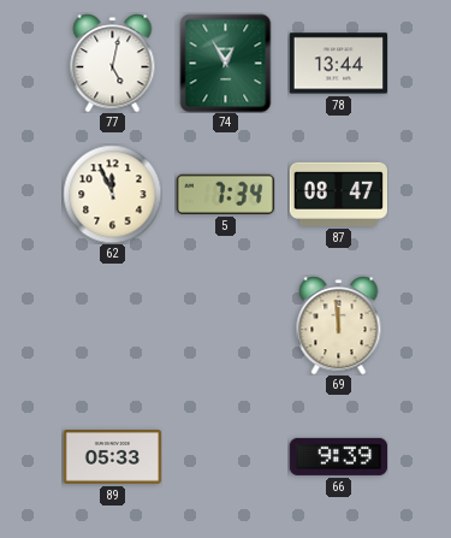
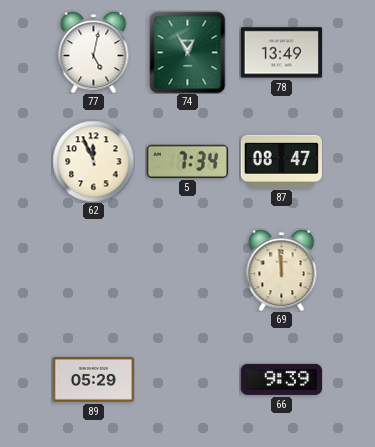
78: 13:44 -> 13:49 (281, 53)
89: 05:33 -> 05:29 (93, 380)
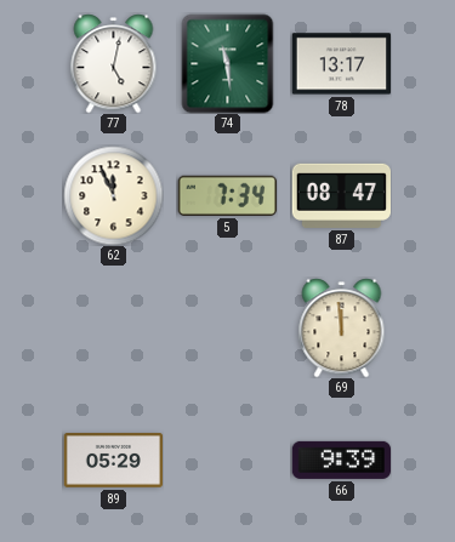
74: 12:55 -> 11:29 (228, 63)
78: 13:49 -> 13:17 (341, 64)
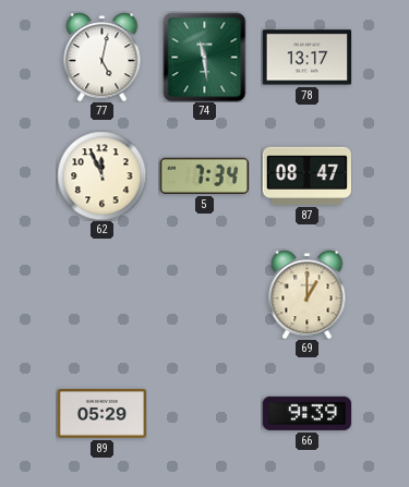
69: 11:59 -> 1:00 (308, 294)
